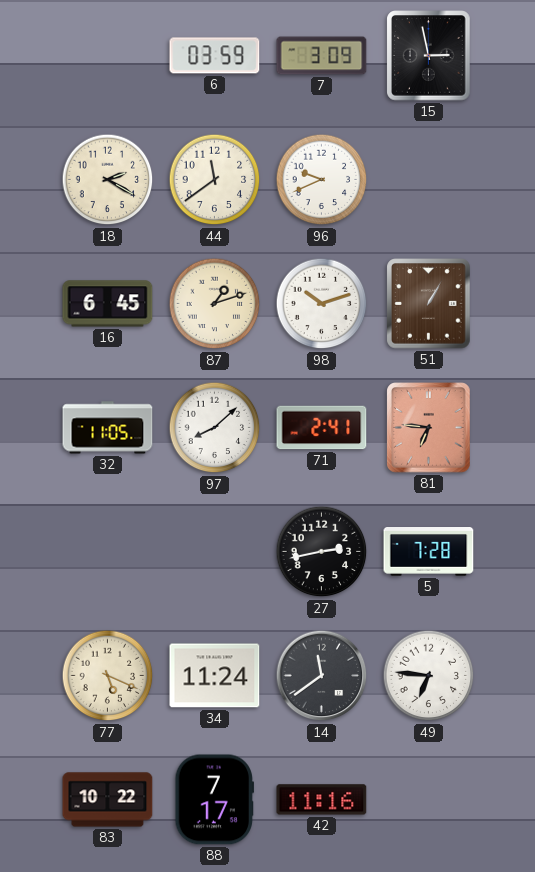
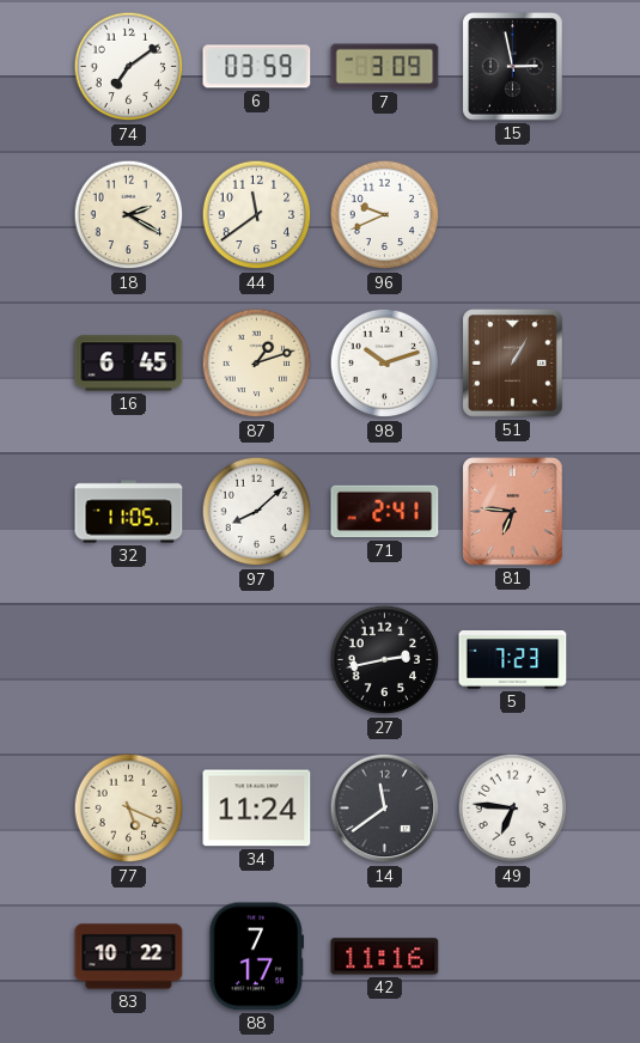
74: none -> 7:09 (129, 67)
5: 7:28 -> 7:23 (513, 660)
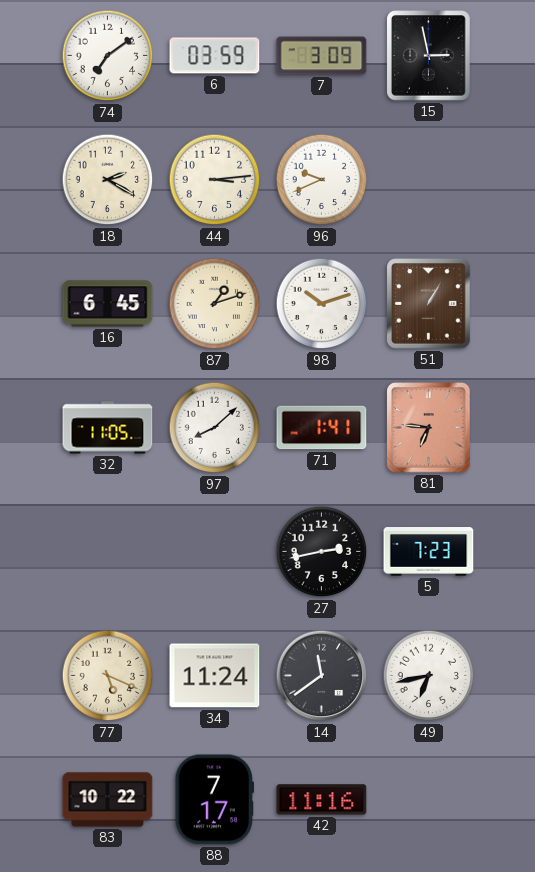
44: 11:39 -> 3:14 (215, 180)
71: 2:41 -> 1:41 (322, 428)
49: 6:46 -> 6:43 (429, 676)
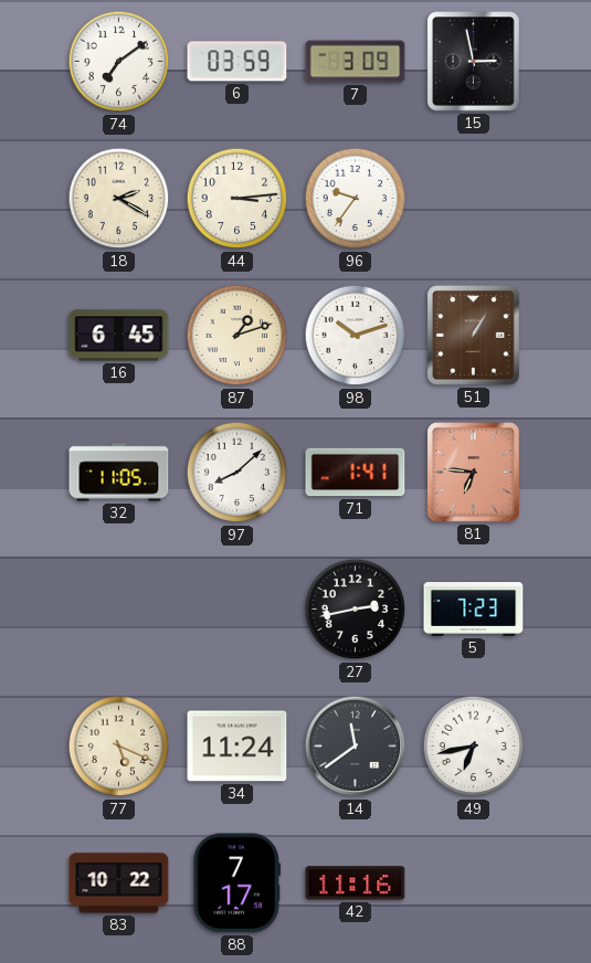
96: 9:41 -> 9:36 (356, 199)
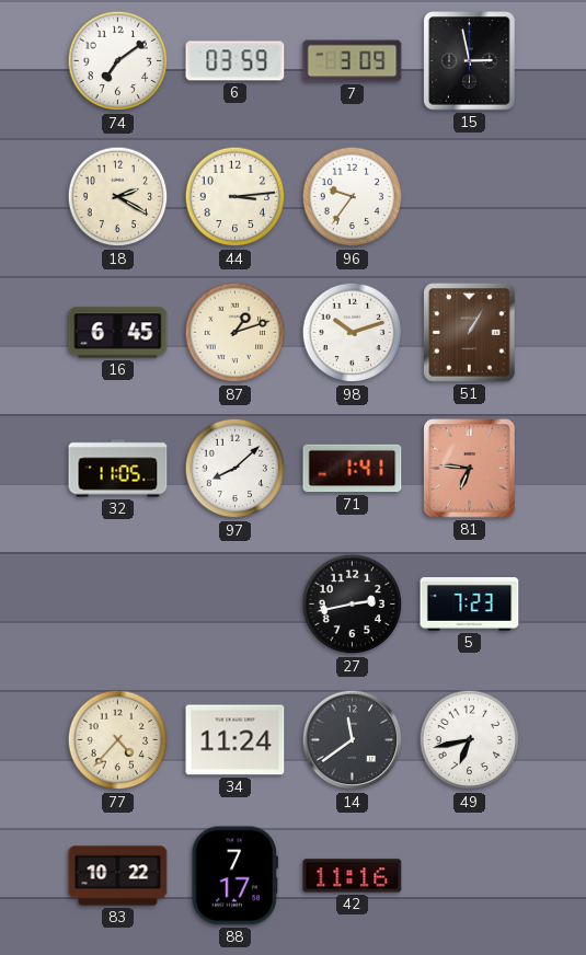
77: 5:19 -> 4:37 (118, 740)
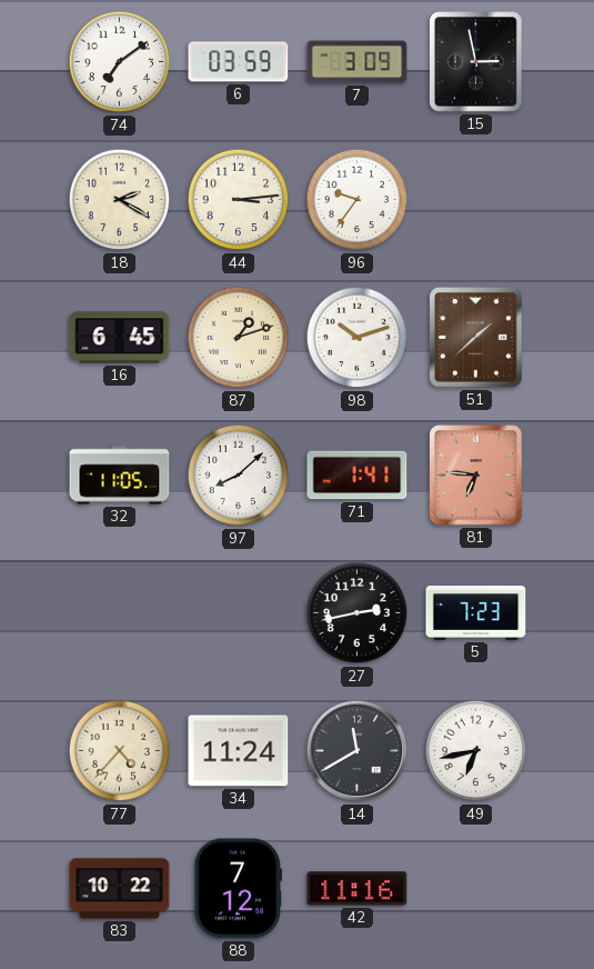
51: 1:05 -> 1:38 (476, 338)
14: 11:39 -> 11:40 (358, 751)
88: 7:17 -> 7:12 (238, 889)
